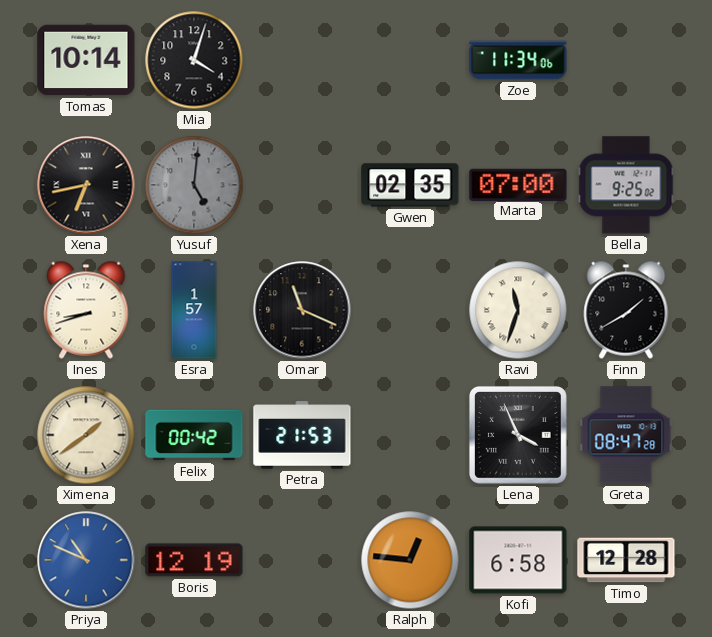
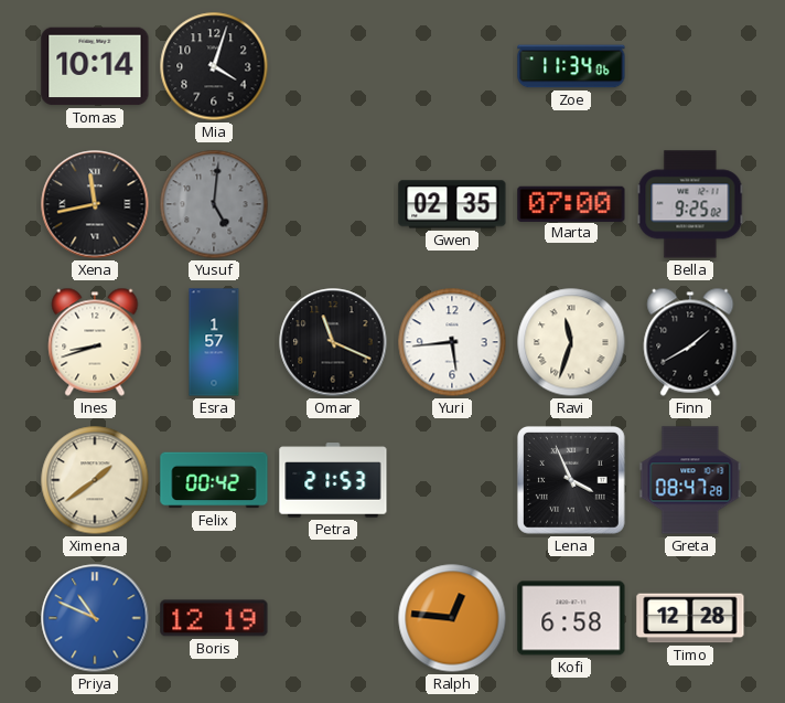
Xena: 6:43 -> 11:43 (95, 204)
Yuri: none -> 5:44 (452, 342)
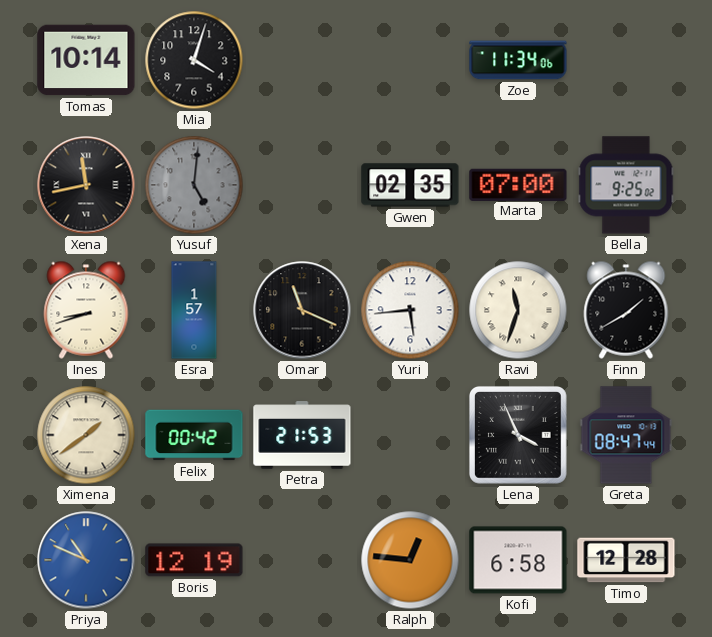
Greta: 08:47:28 -> 08:47:44 (626, 435)
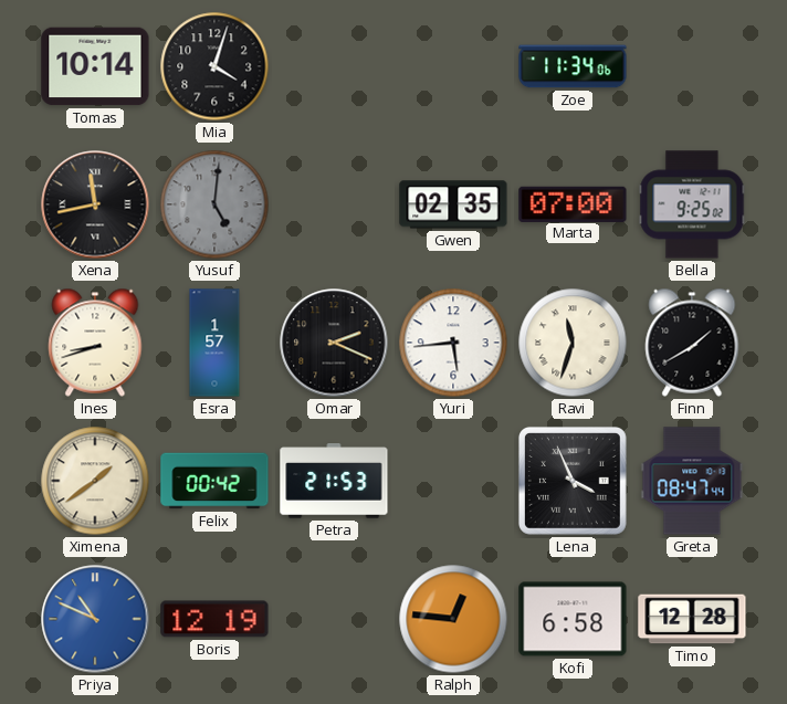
Omar: 11:19 -> 2:19 (334, 343)
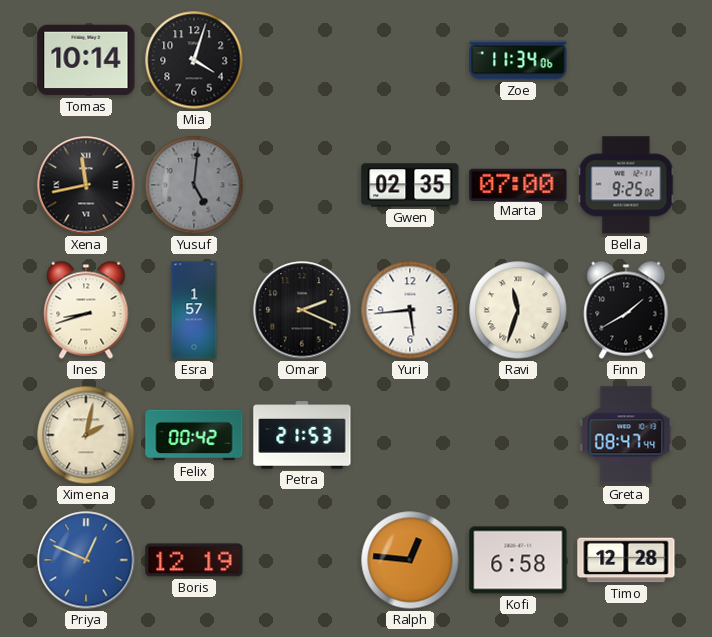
Ximena: 1:39 -> 2:02 (86, 435)
Lena: 3:56 -> none (573, 481)
Priya: 10:49 -> 12:49 (86, 560)
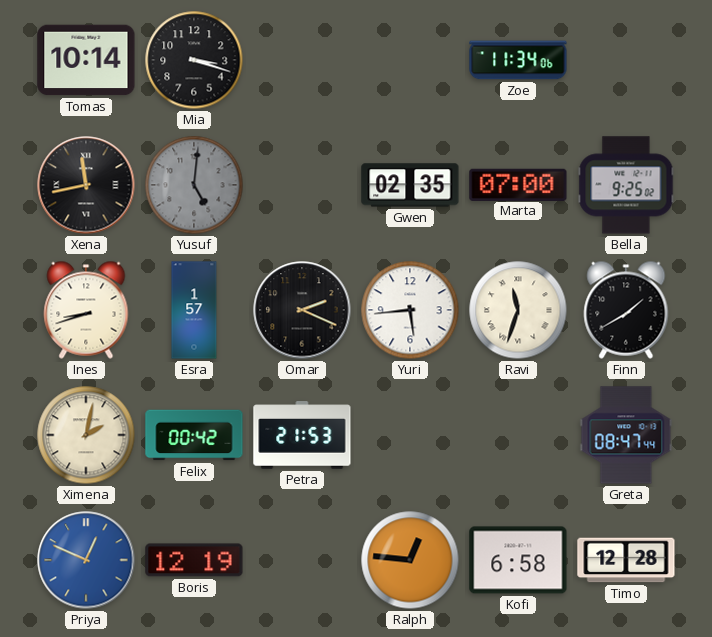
Mia: 4:03 -> 3:18 (194, 60)
